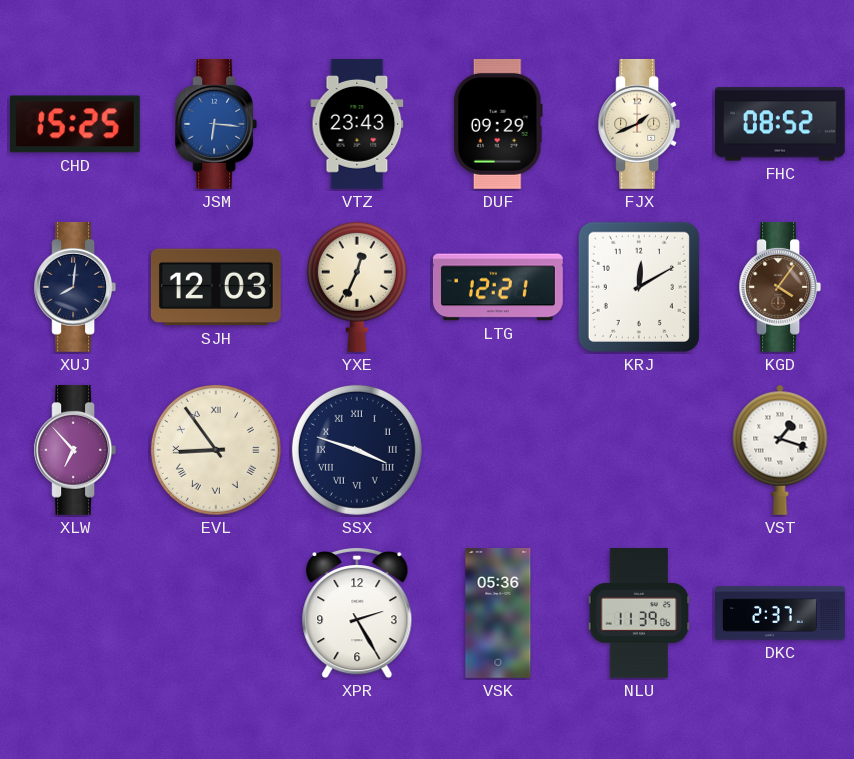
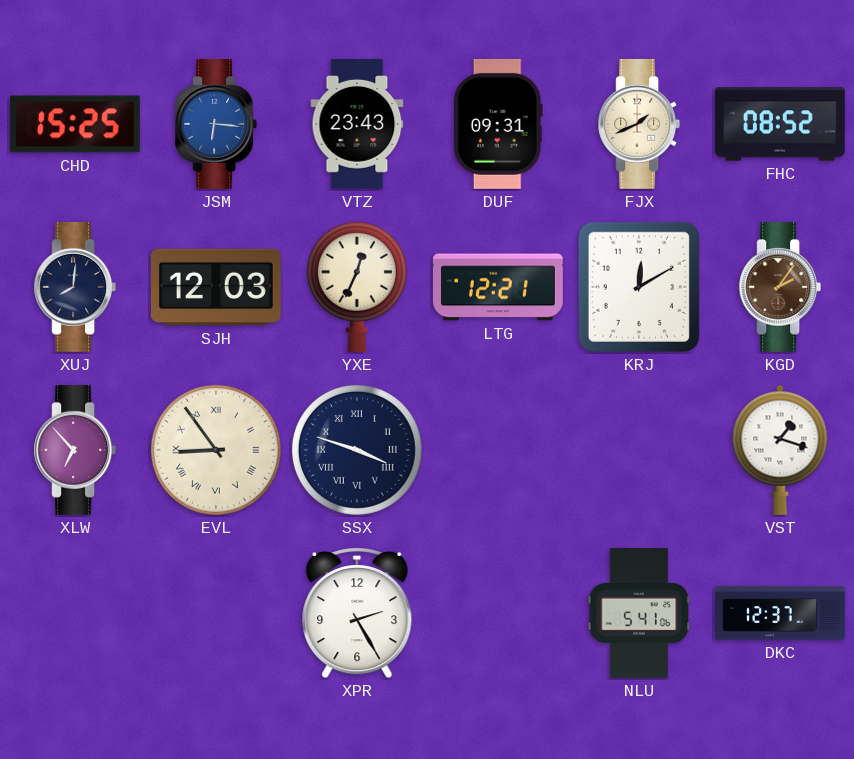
DUF: 09:29 -> 09:31 (498, 124)
KGD: 4:06 -> 2:06 (780, 287)
VSK: 05:36 -> none (498, 614)
NLU: 11:39 -> 5:41 (639, 613)
DKC: 2:37 -> 12:37 (781, 613)
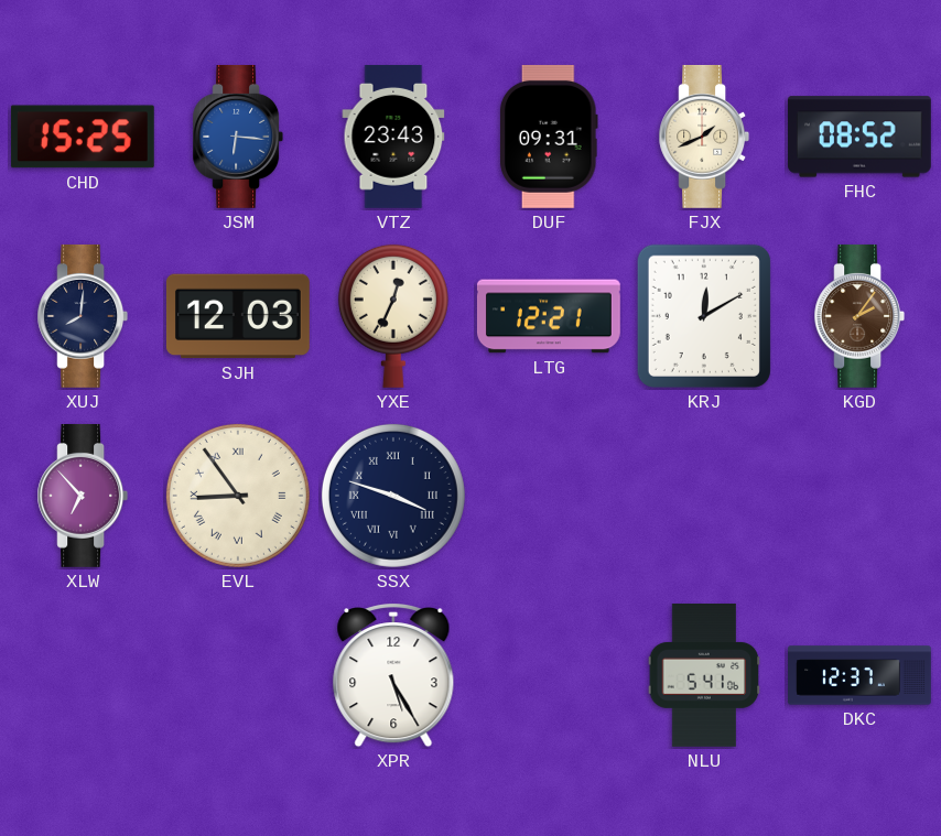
VST: 1:18 -> none (780, 450)
XPR: 2:25 -> 5:25 (393, 675)
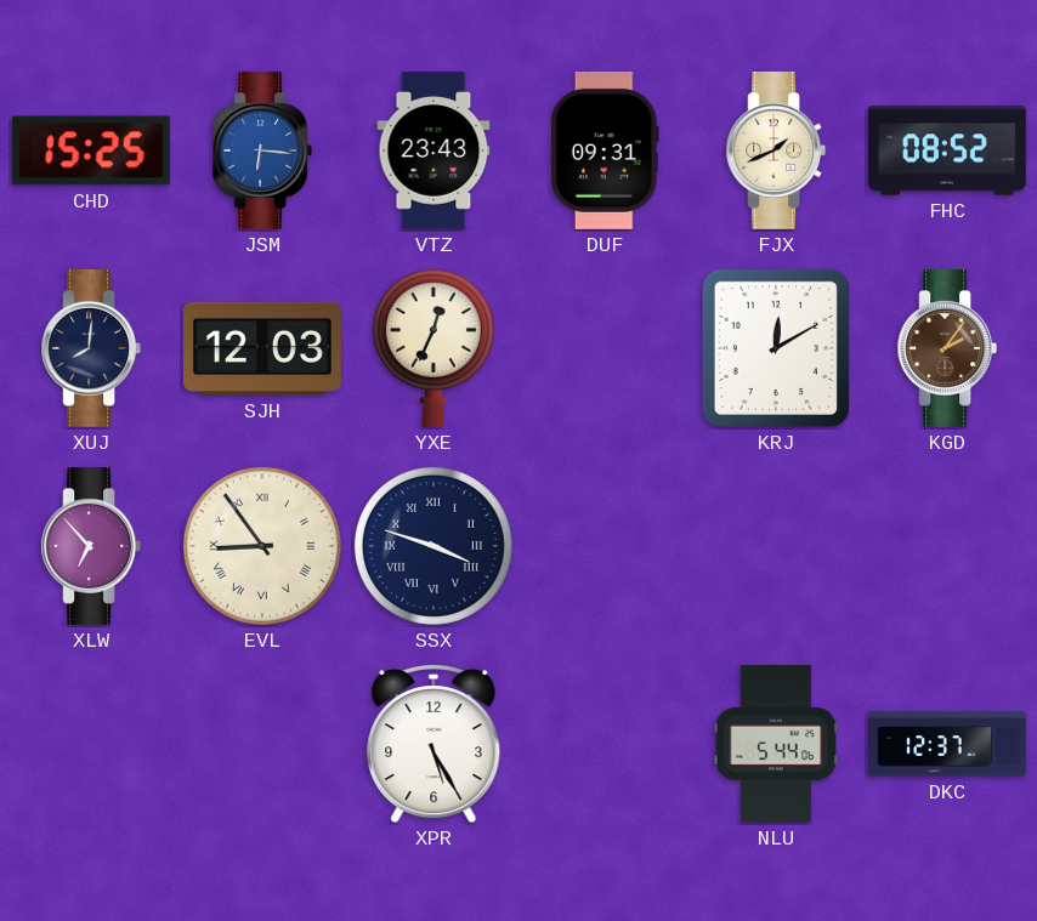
LTG: 12:21 -> none (549, 316)
NLU: 5:41 -> 5:44 (776, 744)
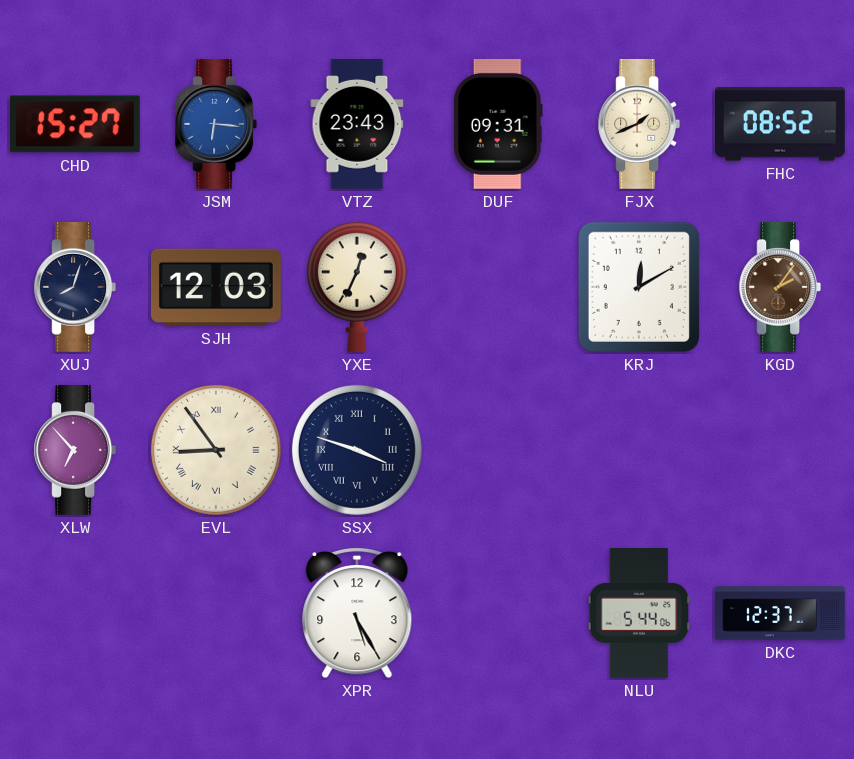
CHD: 15:25 -> 15:27 (75, 124)
XUJ: 8:01 -> 8:03 (75, 287)
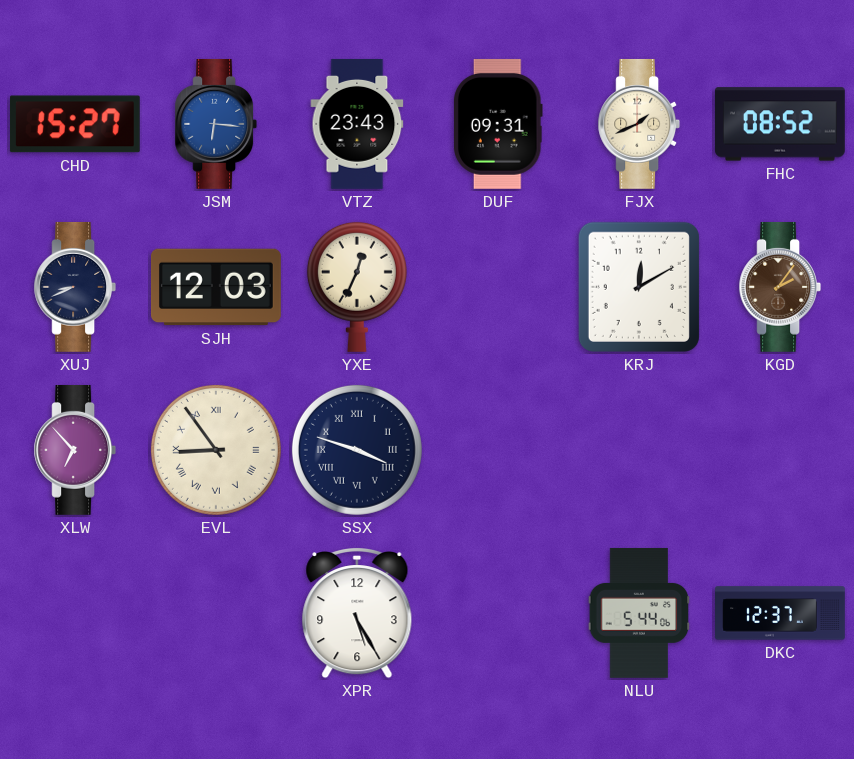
XUJ: 8:03 -> 8:41 (75, 287)
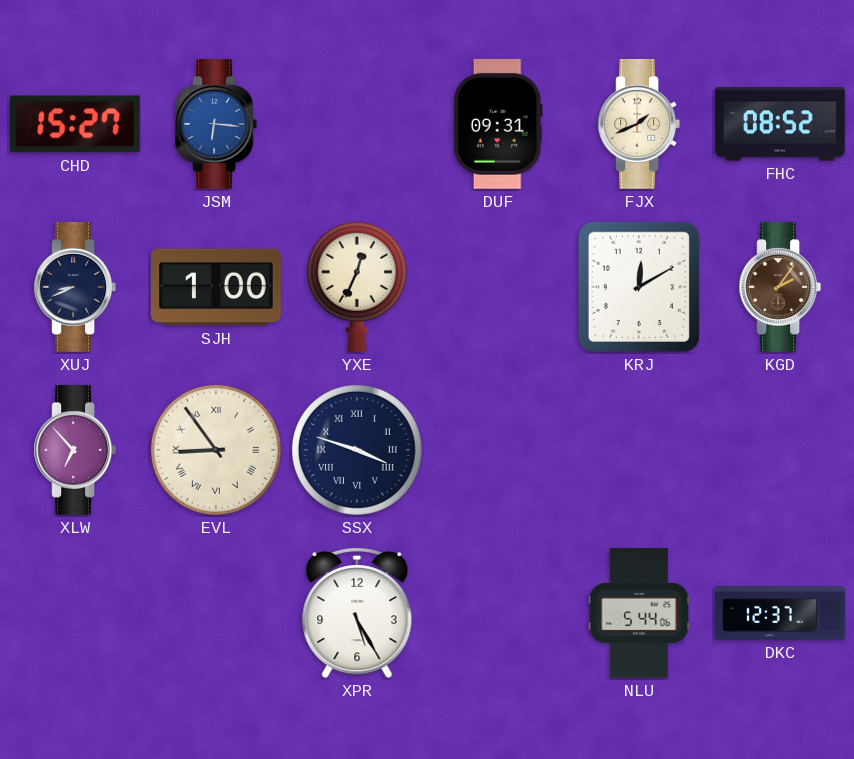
VTZ: 23:43 -> none (357, 124)
SJH: 12:03 -> 1:00 (216, 287)
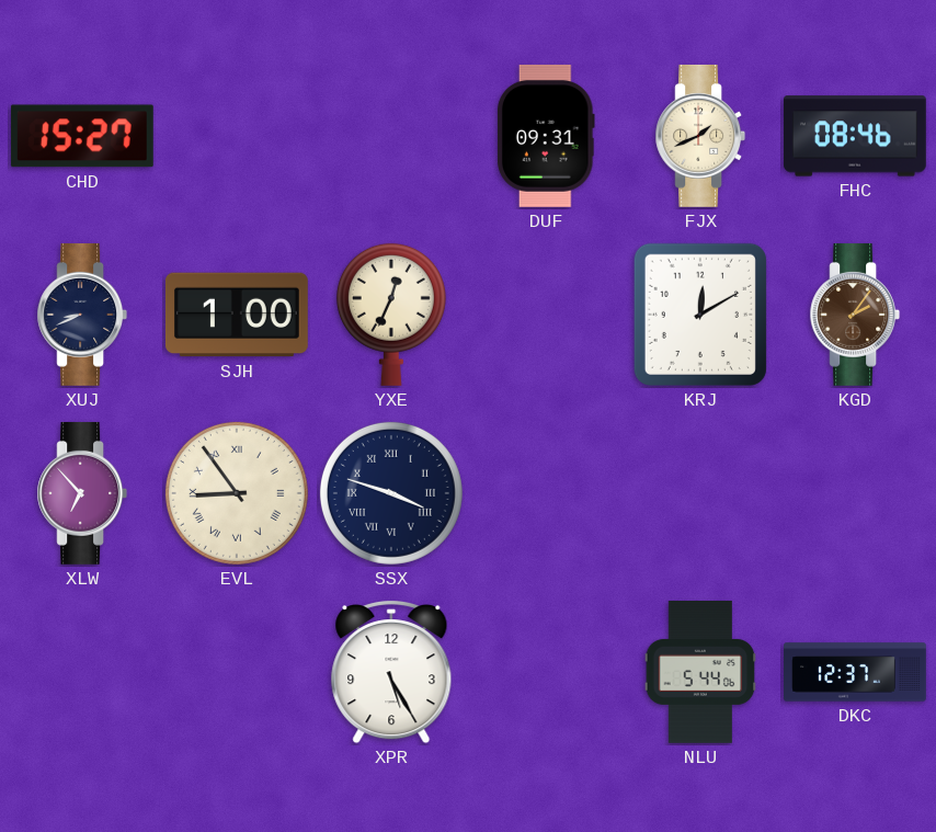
JSM: 6:16 -> none (216, 124)
FHC: 08:52 -> 08:46 (855, 136)
